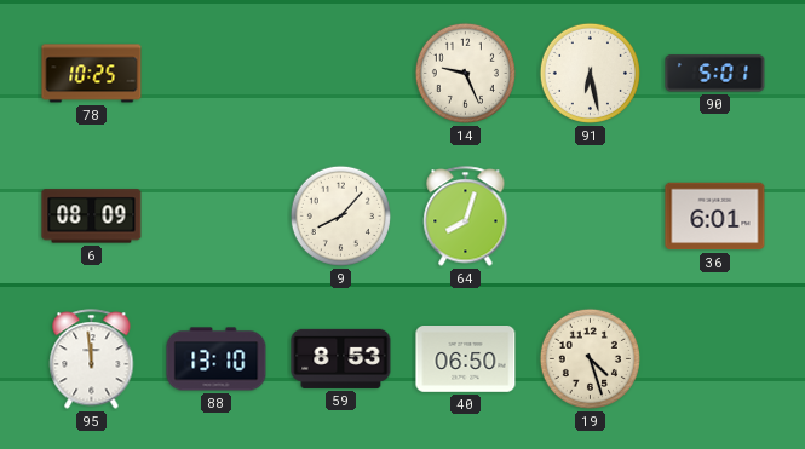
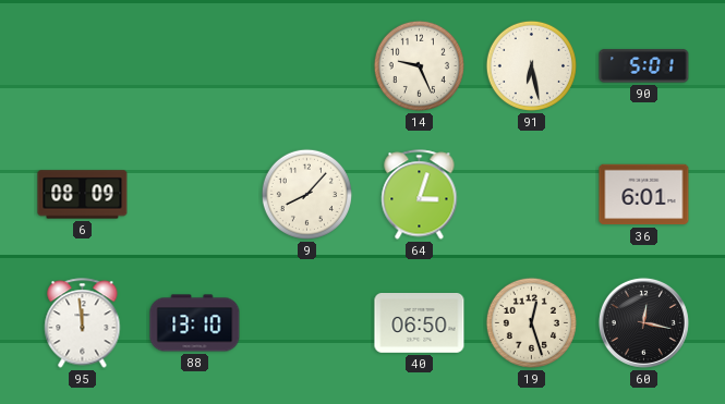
78: 10:25 -> none (92, 74)
64: 8:03 -> 3:03 (420, 195)
59: 8:53 -> none (341, 358)
19: 4:27 -> 12:27 (531, 322)
60: none -> 12:17 (643, 322)
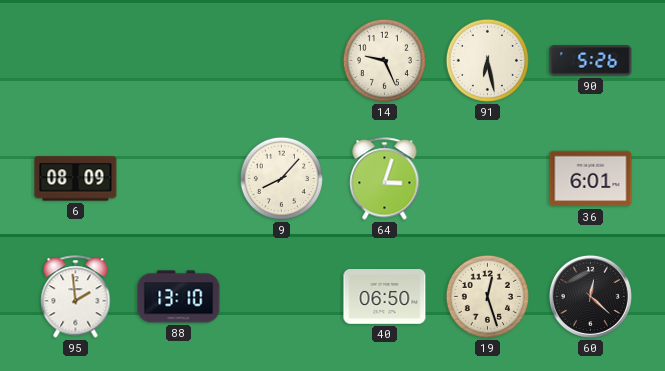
90: 5:01 -> 5:26 (591, 61)
95: 11:59 -> 1:59 (76, 297)
60: 12:17 -> 12:22 (590, 296)
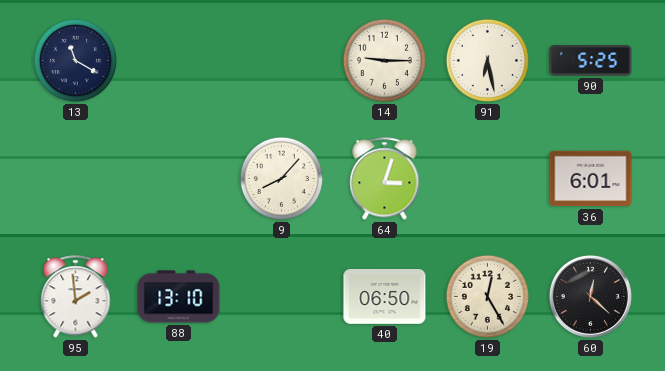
13: none -> 11:20 (75, 60)
14: 9:26 -> 9:15 (384, 60)
90: 5:26 -> 5:25 (591, 61)
6: 08:09 -> none (76, 179)
19: 12:27 -> 12:25 (487, 296)
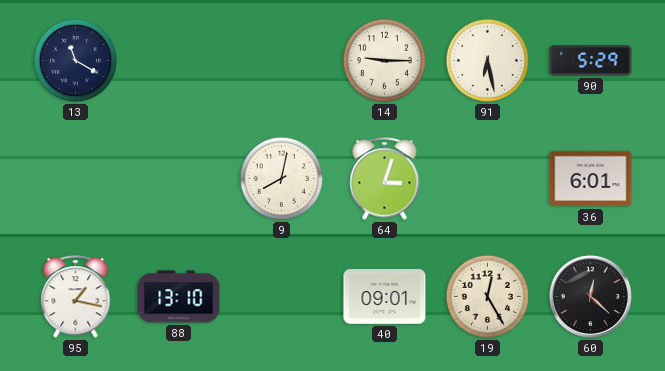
90: 5:25 -> 5:29 (591, 61)
9: 8:07 -> 8:02 (281, 178)
95: 1:59 -> 1:17 (76, 297)
40: 06:50 -> 09:01 (385, 297)
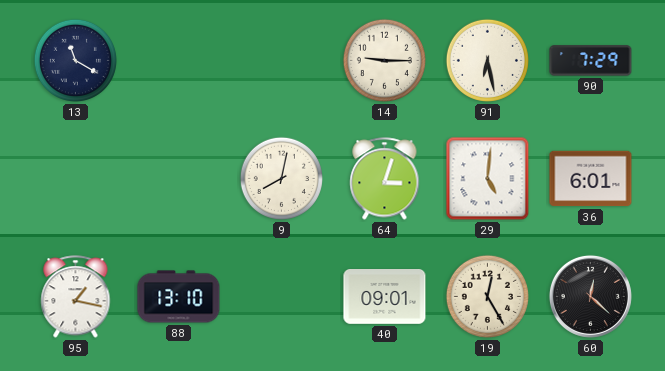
90: 5:29 -> 7:29 (591, 61)
29: none -> 5:01 (488, 179)
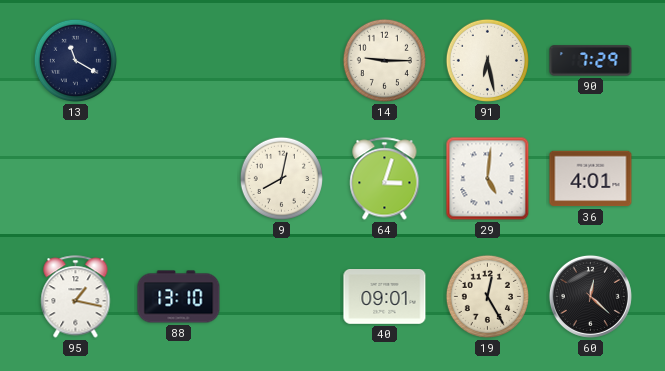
36: 6:01 -> 4:01 (591, 179)
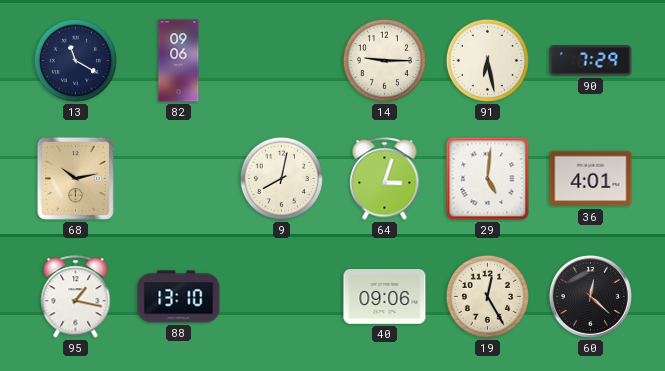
82: none -> 09:06 (179, 61)
68: none -> 10:13 (75, 178)
40: 09:01 -> 09:06 (385, 297)
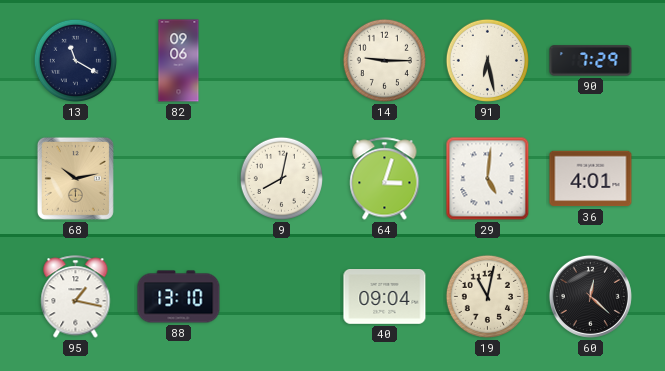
40: 09:06 -> 09:04 (385, 297)
19: 12:25 -> 11:02 (487, 296)
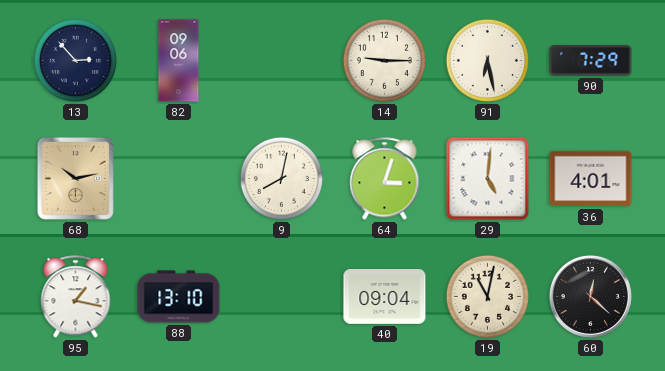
13: 11:20 -> 2:53 (75, 60)
